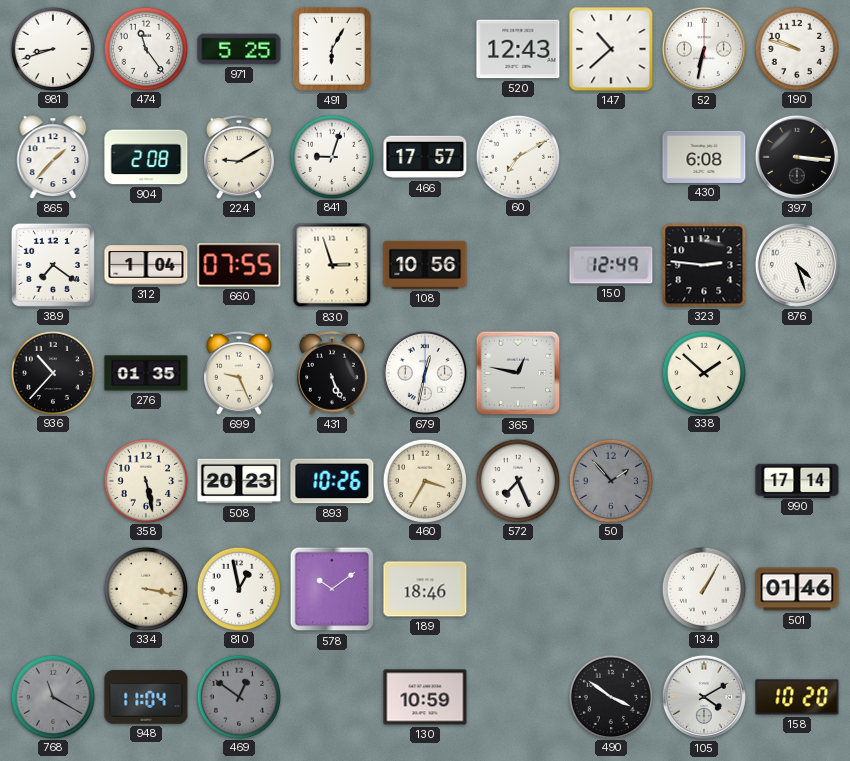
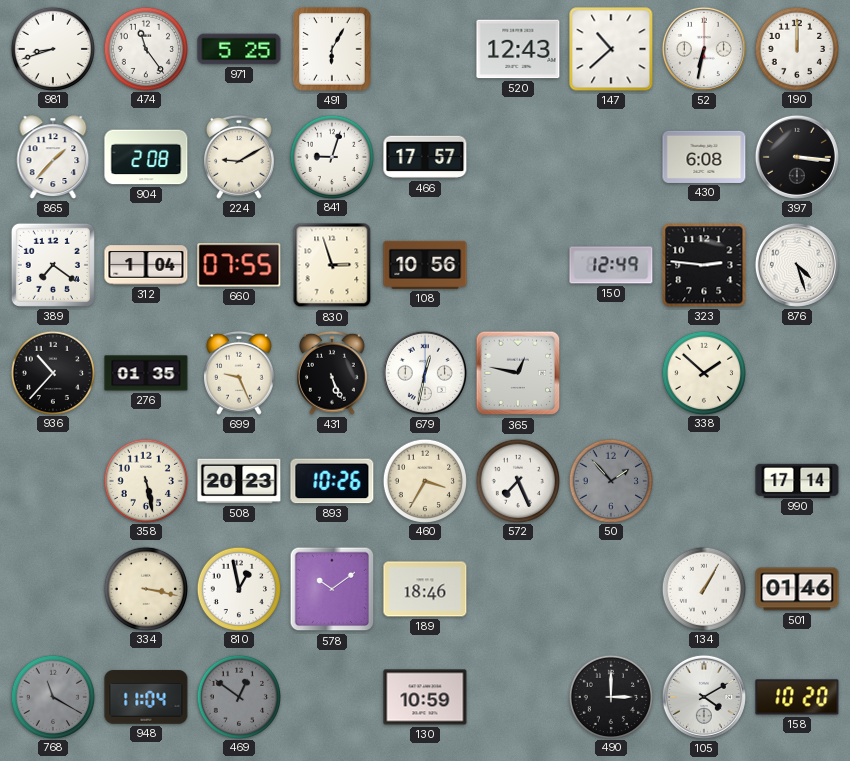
190: 9:48 -> 12:00 (796, 48)
60: 7:10 -> none (517, 156)
490: 3:51 -> 3:00 (610, 696)
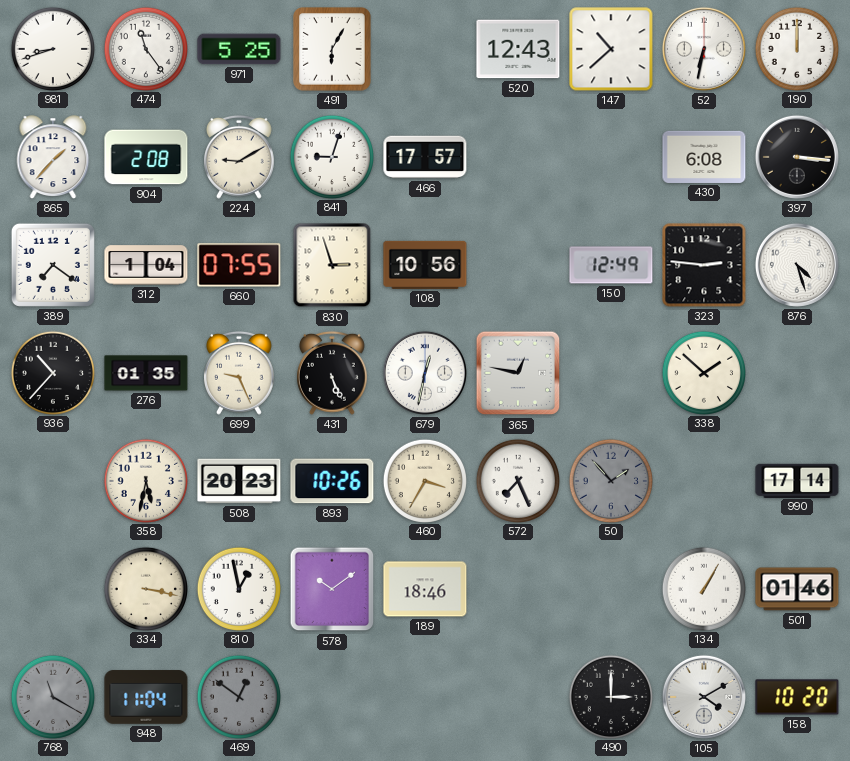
358: 5:28 -> 5:32 (145, 480)
130: 10:59 -> none (425, 697)
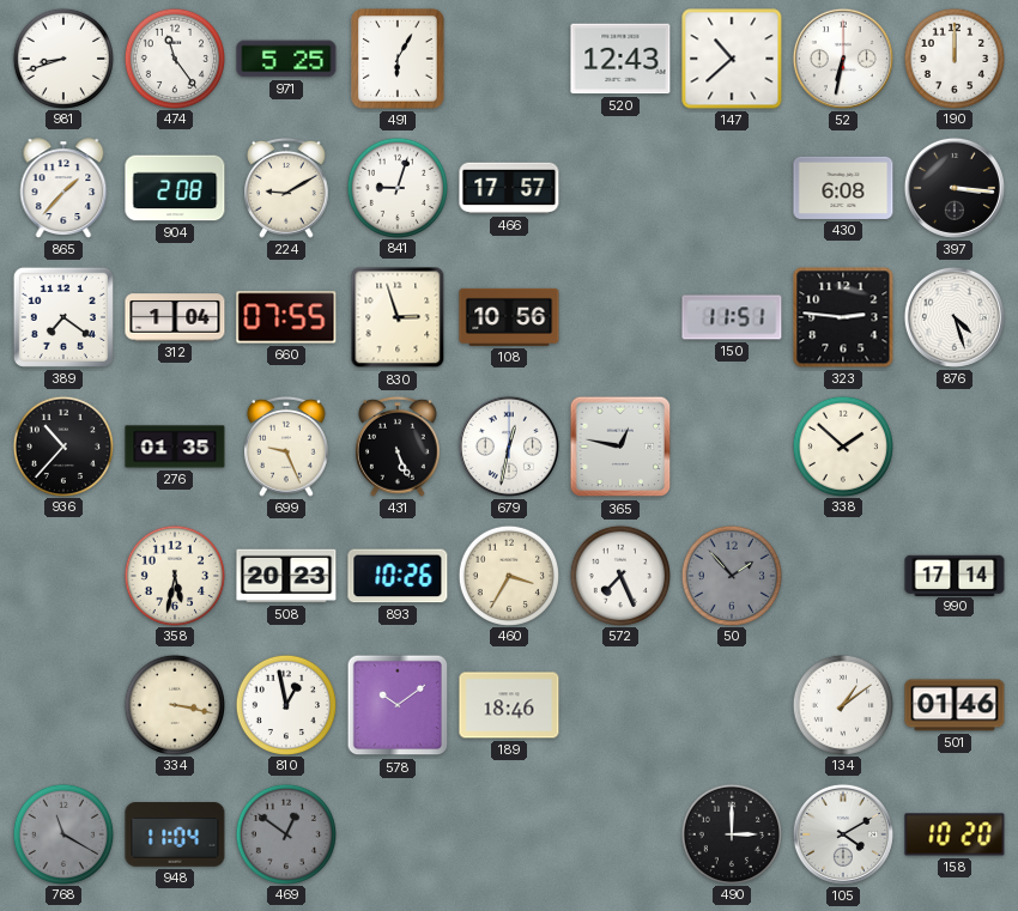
150: 12:49 -> 11:51 (732, 317)
134: 1:05 -> 1:09 (842, 704)
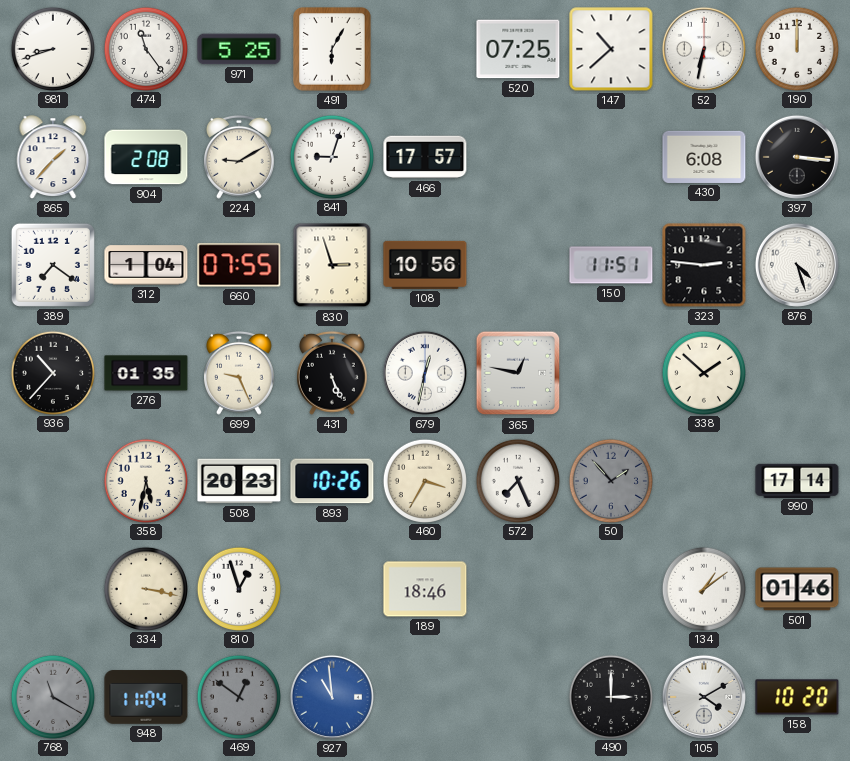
520: 12:43 -> 07:25 (518, 49)
810: 12:58 -> 12:57 (238, 588)
578: 10:09 -> none (398, 705)
927: none -> 10:59 (332, 697)
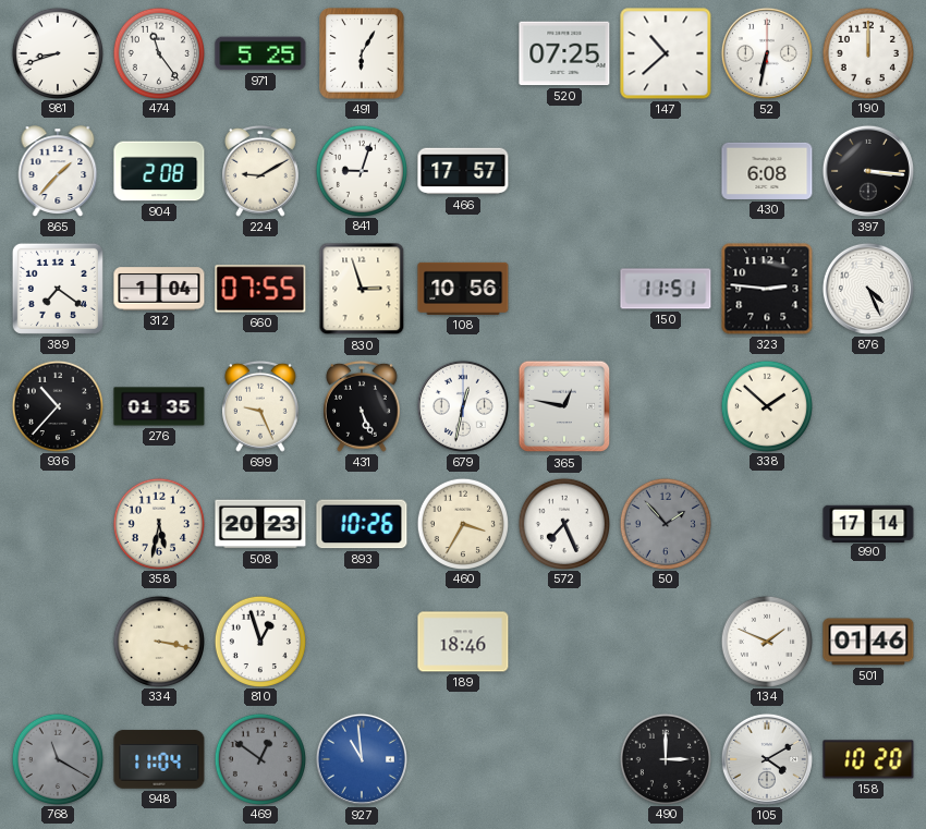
876: 4:27 -> 4:26 (868, 289)
134: 1:09 -> 1:49 (766, 641)
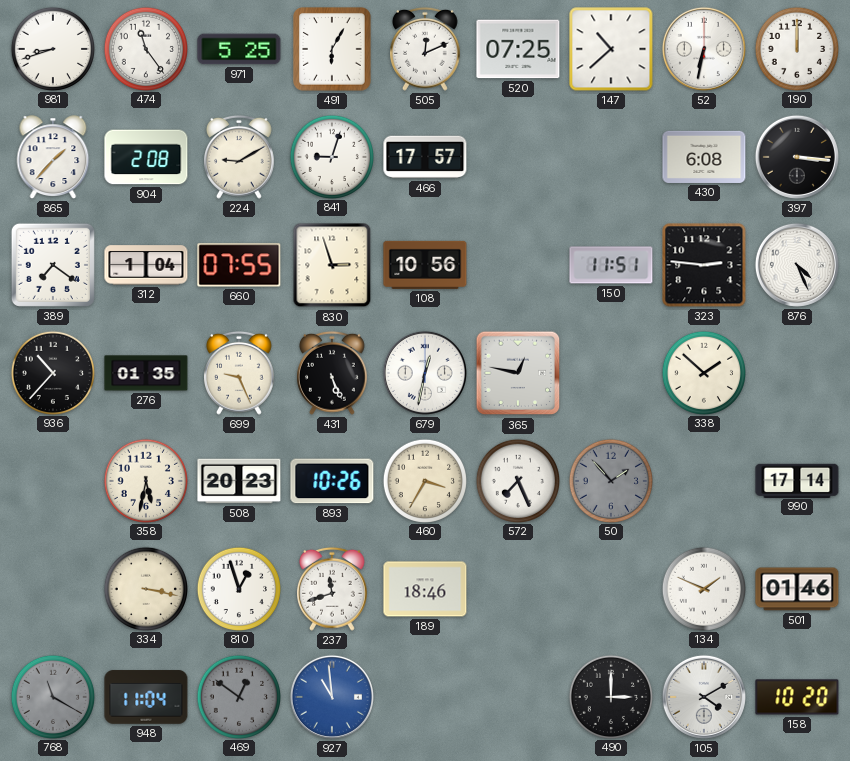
505: none -> 12:11 (426, 49)
237: none -> 11:42 (333, 589)
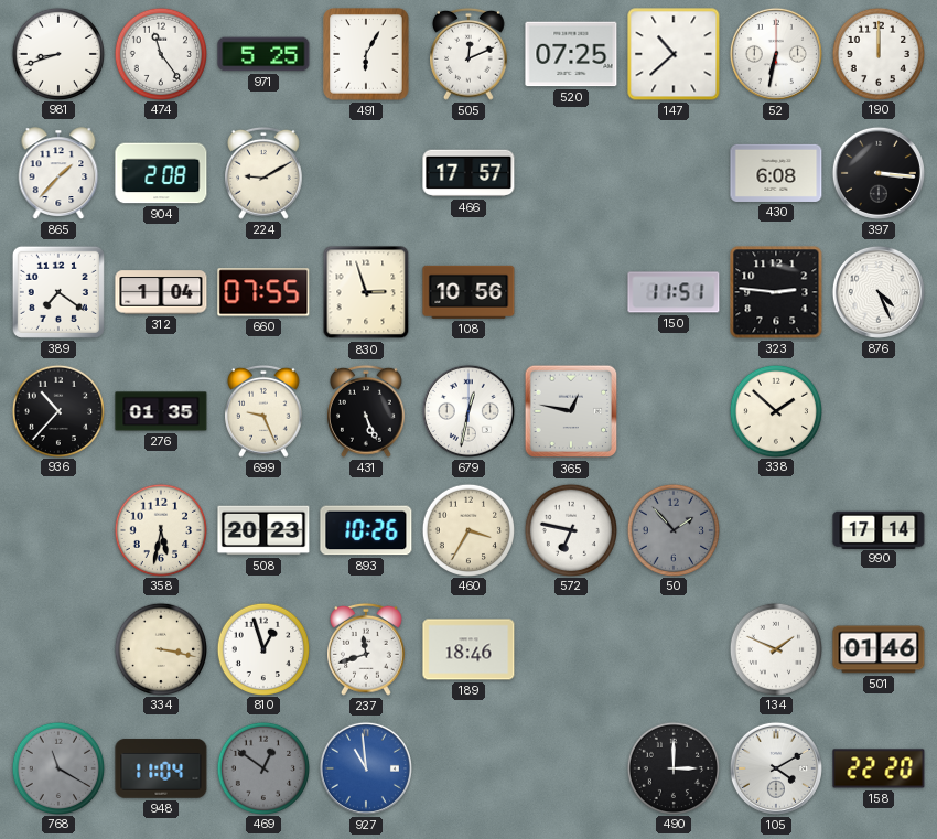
841: 9:03 -> none (331, 156)
572: 7:26 -> 6:47 (570, 529)
158: 10:20 -> 22:20 (879, 768)
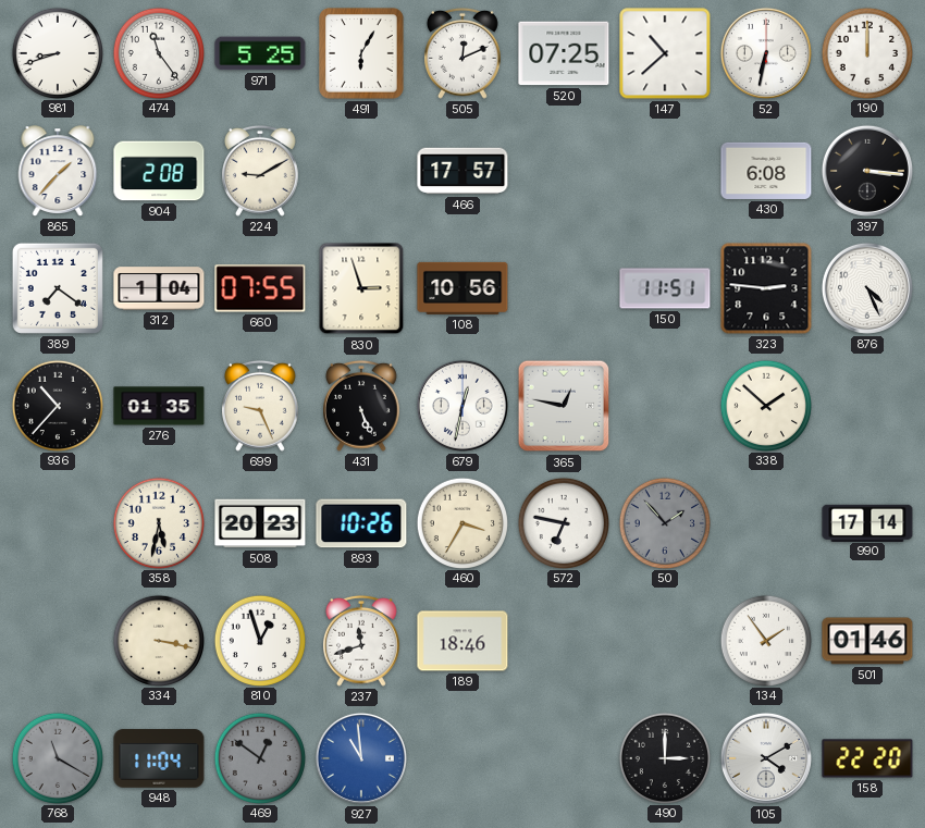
134: 1:49 -> 1:54 (765, 640)
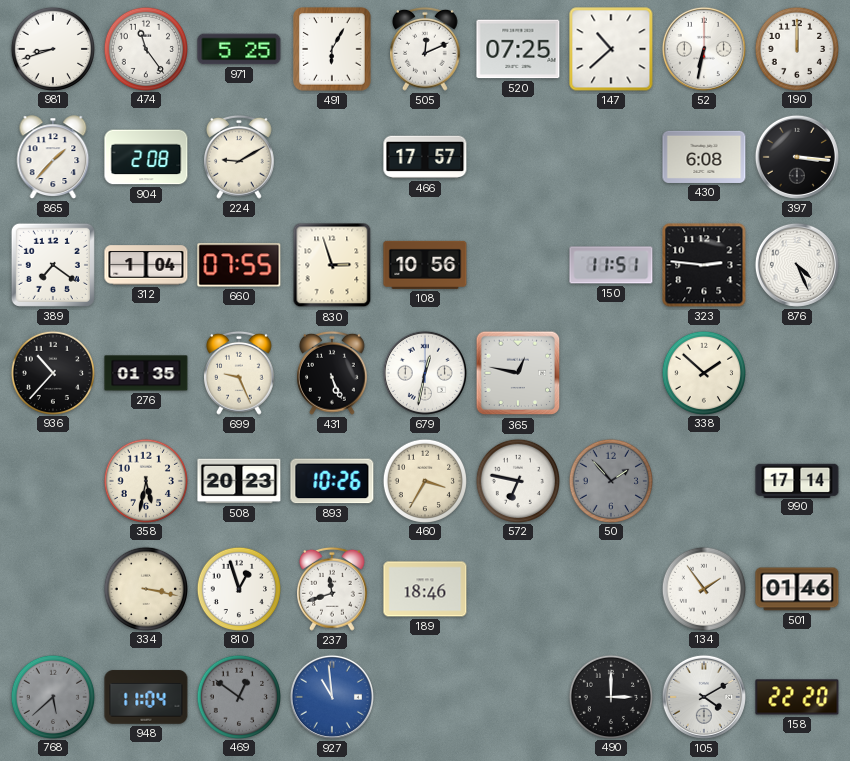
768: 11:20 -> 5:38 (52, 696)
